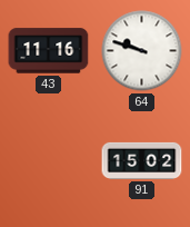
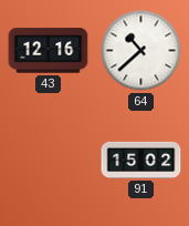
43: 11:16 -> 12:16 (49, 51)
64: 9:48 -> 10:38 (141, 51)
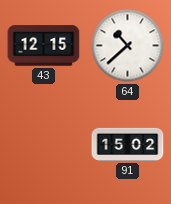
43: 12:16 -> 12:15 (44, 46)
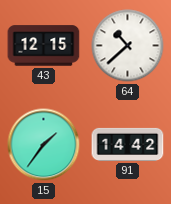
15: none -> 1:36 (44, 145)
91: 15:02 -> 14:42 (128, 144)
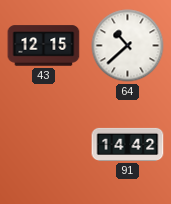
15: 1:36 -> none (44, 145)
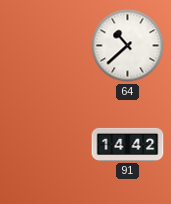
43: 12:15 -> none (44, 46)
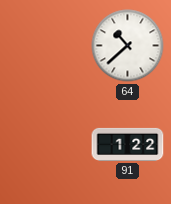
91: 14:42 -> 1:22 (128, 144)
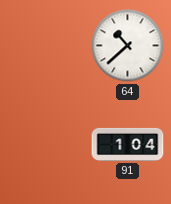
91: 1:22 -> 1:04 (128, 144)
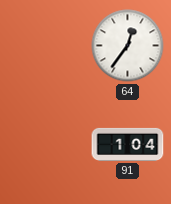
64: 10:38 -> 12:36 (128, 46)
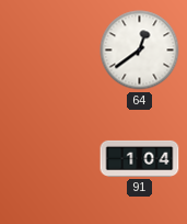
64: 12:36 -> 12:39 (140, 51)
